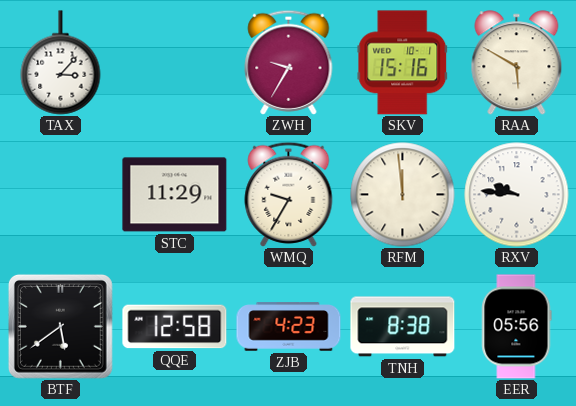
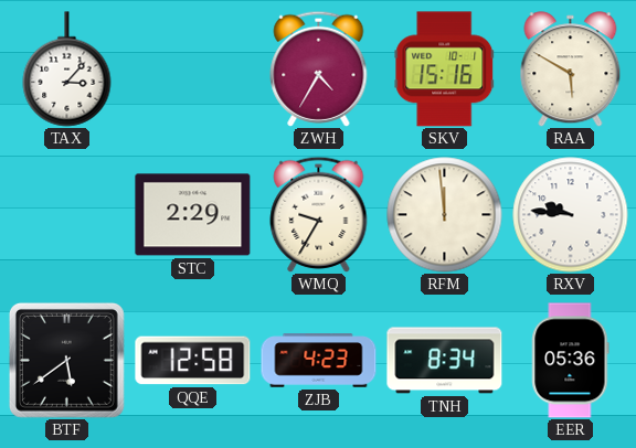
ZWH: 9:35 -> 4:35 (319, 68)
STC: 11:29 -> 2:29 (193, 215)
TNH: 8:38 -> 8:34 (445, 361)
EER: 05:56 -> 05:36 (571, 361)
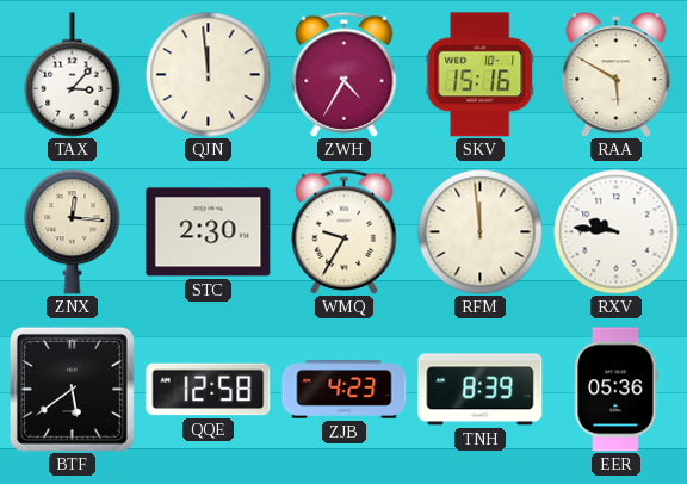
QJN: none -> 11:59 (209, 75)
ZNX: none -> 12:16 (73, 231)
STC: 2:29 -> 2:30 (209, 232)
TNH: 8:34 -> 8:39 (481, 390)
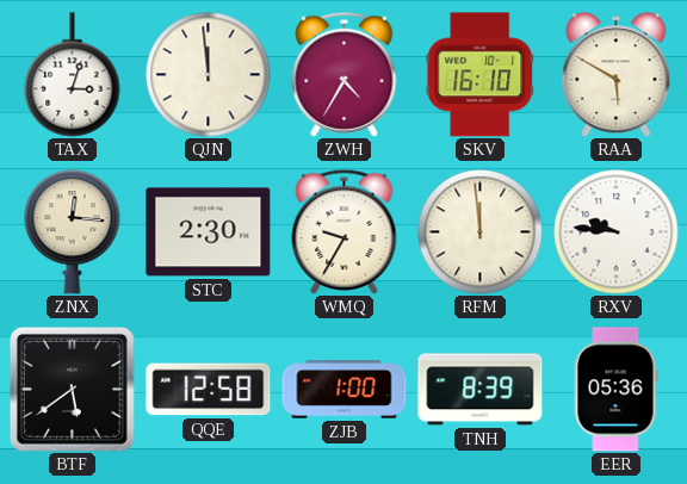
TAX: 3:07 -> 3:03 (73, 75)
SKV: 15:16 -> 16:10 (481, 75)
ZJB: 4:23 -> 1:00 (345, 390)
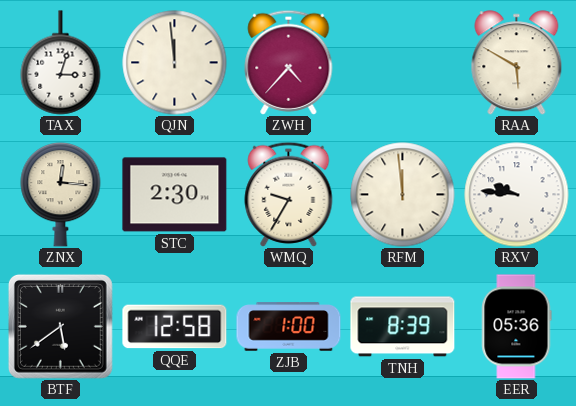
ZWH: 4:35 -> 4:37 (289, 62)
SKV: 16:10 -> none (481, 75)
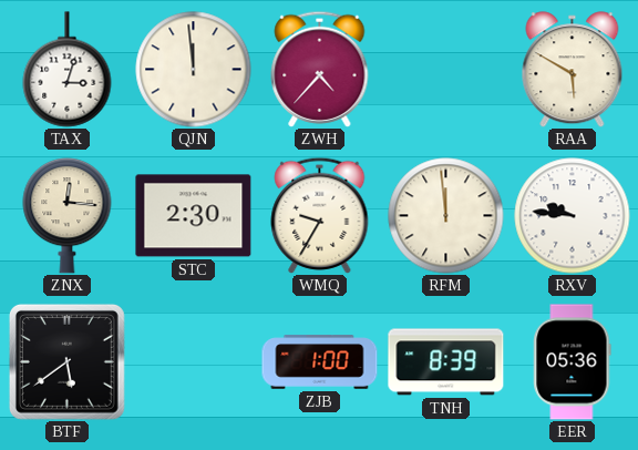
QQE: 12:58 -> none (175, 327)
